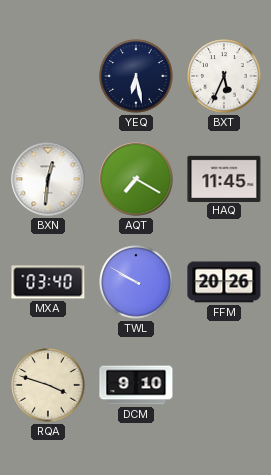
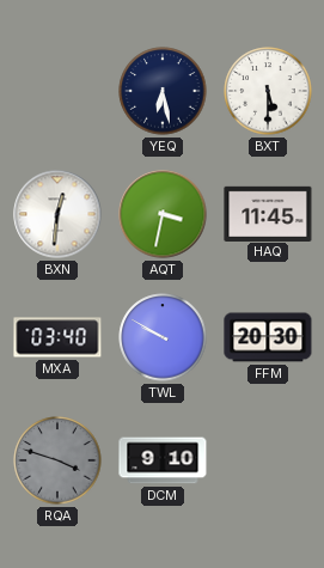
BXT: 5:34 -> 5:30 (268, 91)
AQT: 7:20 -> 3:32 (163, 214)
FFM: 20:26 -> 20:30 (268, 337)
RQA dial: cream -> grey (57, 460)
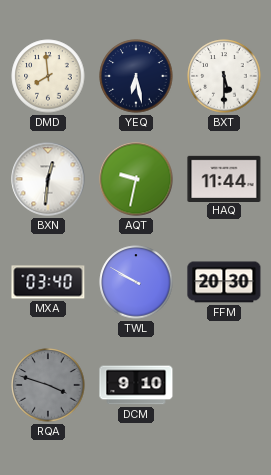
DMD: none -> 7:59 (48, 76)
AQT: 3:32 -> 9:32 (136, 179)
HAQ: 11:45 -> 11:44 (224, 178)
